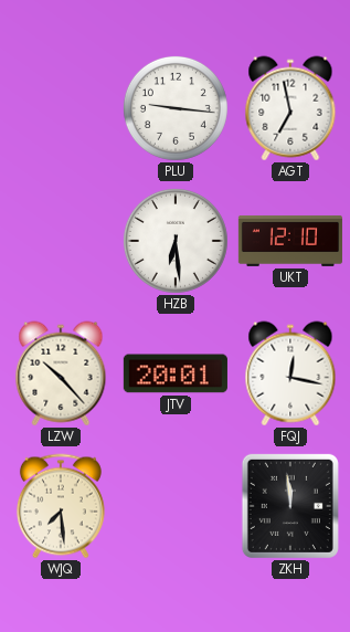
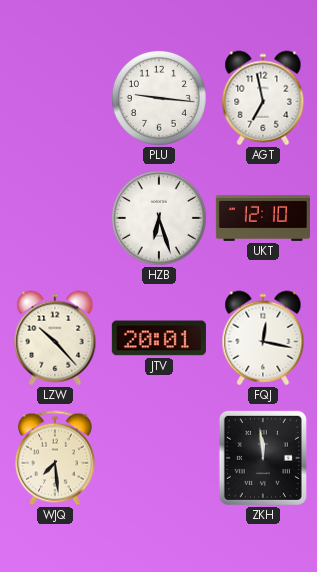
HZB: 6:29 -> 6:27 (159, 218)
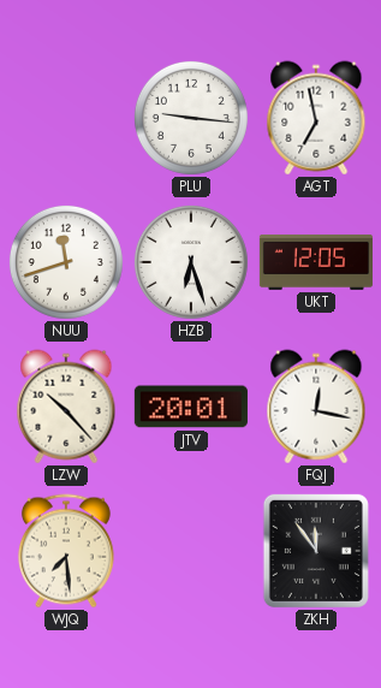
NUU: none -> 11:42 (66, 262)
UKT: 12:10 -> 12:05 (316, 262)
ZKH: 11:59 -> 11:54 (316, 551)
